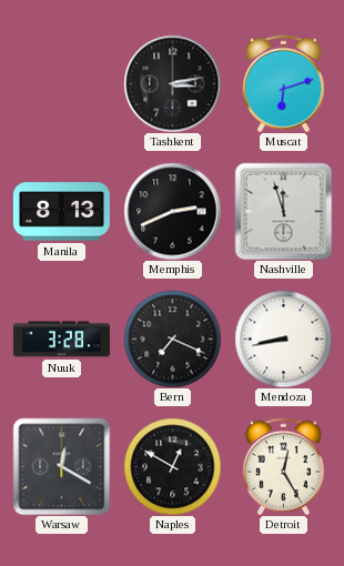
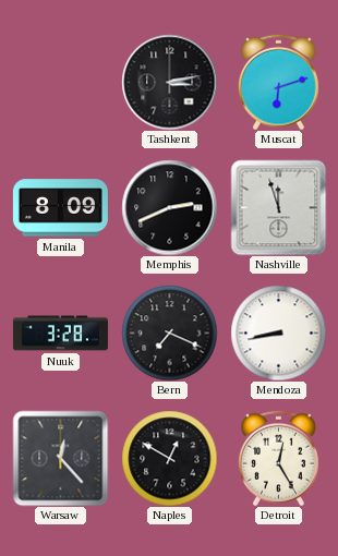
Manila: 8:13 -> 8:09 (60, 208)
Warsaw: 12:20 -> 12:23 (60, 458)
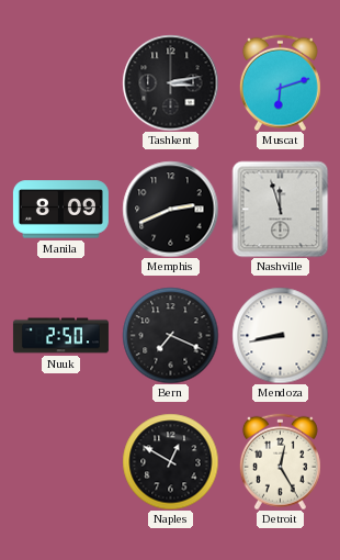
Nuuk: 3:28 -> 2:50 (60, 336)
Warsaw: 12:23 -> none (60, 458)
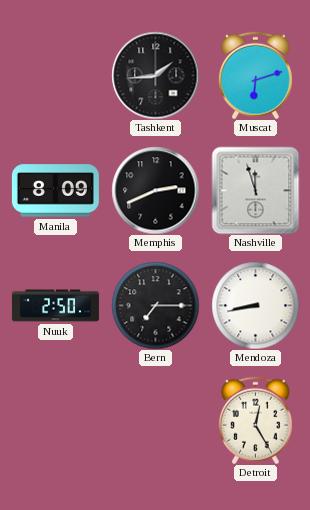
Tashkent: 3:13 -> 1:44 (155, 75)
Bern: 7:19 -> 7:15 (155, 305)
Naples: 12:50 -> none (170, 461)
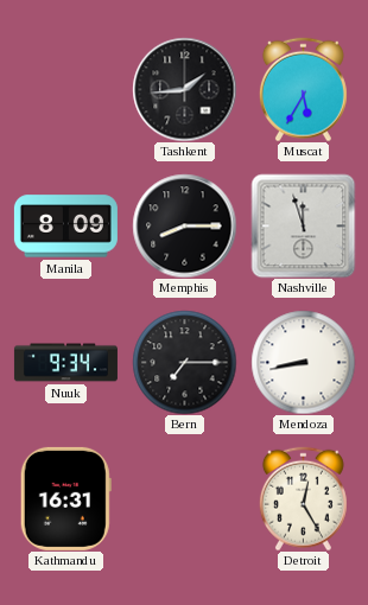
Muscat: 6:12 -> 5:35 (303, 89)
Memphis: 2:41 -> 8:15 (184, 225)
Nuuk: 2:50 -> 9:34 (65, 363)
Kathmandu: none -> 16:31 (65, 498)
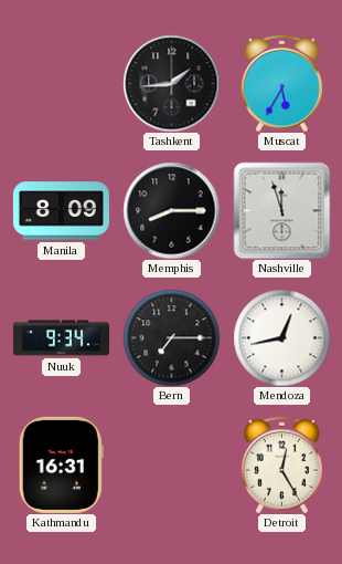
Mendoza: 8:43 -> 12:43 (281, 337)
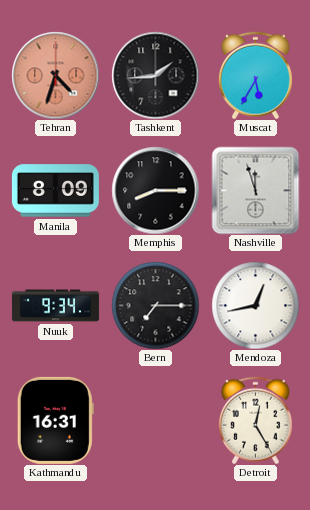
Tehran: none -> 4:33 (55, 75)
